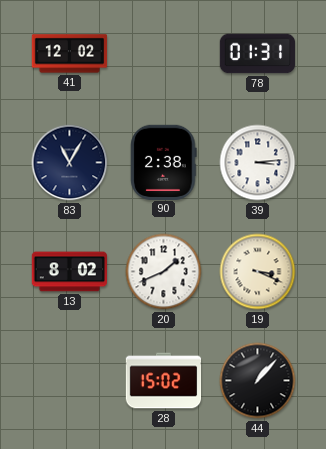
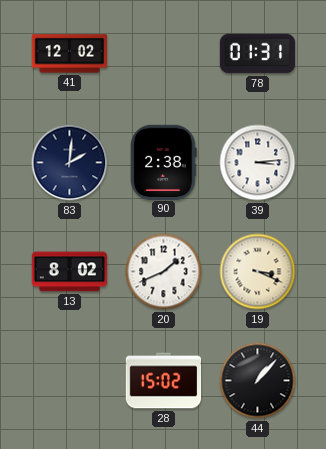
83: 11:05 -> 2:01 (70, 163)
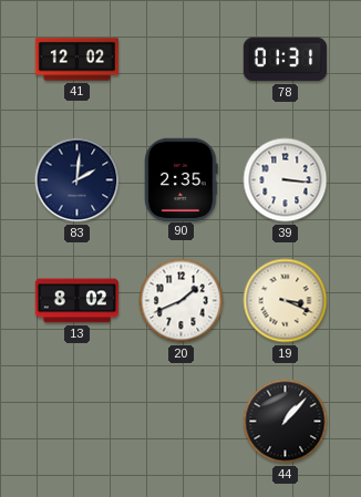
90: 2:38 -> 2:35 (182, 179)
39: 3:14 -> 3:16 (286, 180)
28: 15:02 -> none (164, 381)
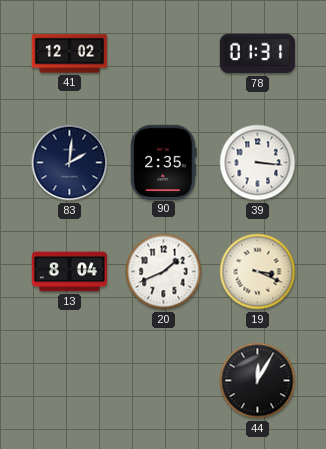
13: 8:02 -> 8:04 (70, 272)
44: 1:07 -> 12:05 (258, 381)
